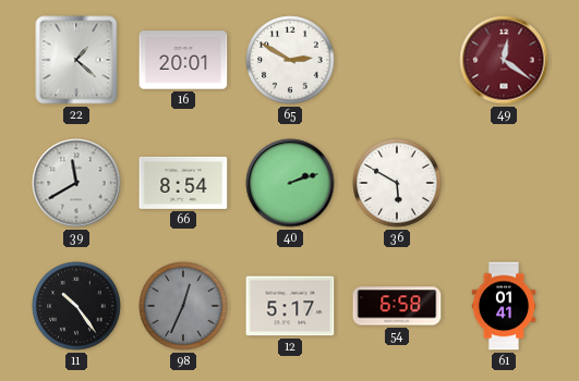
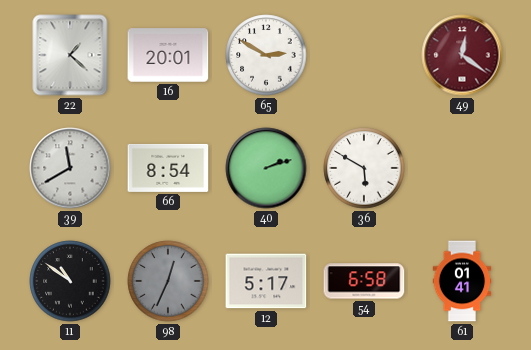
11: 10:24 -> 10:51 (70, 281)
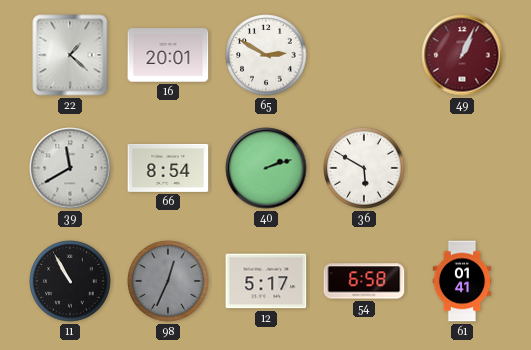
49: 12:21 -> 1:04 (462, 55)
11: 10:51 -> 10:55 (70, 281)
